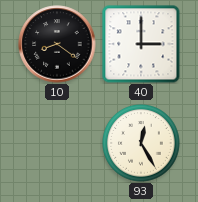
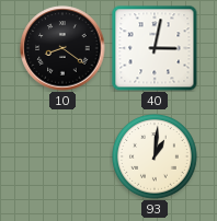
40: 3:00 -> 3:02 (155, 48)
93: 12:25 -> 1:01 (155, 156)
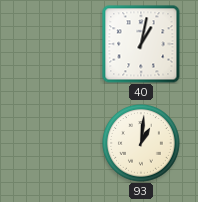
10: 8:21 -> none (62, 48)
40: 3:02 -> 1:02 (141, 44)
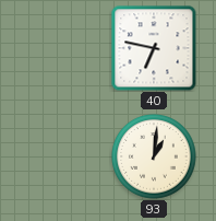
40: 1:02 -> 6:47 (154, 48)
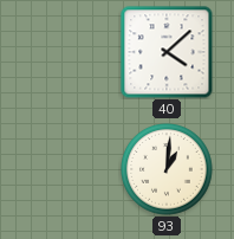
40: 6:47 -> 4:08 (167, 52)
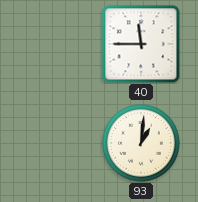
40: 4:08 -> 11:45 (141, 44)
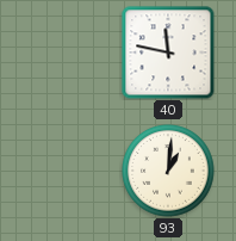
40: 11:45 -> 11:47 (168, 52)
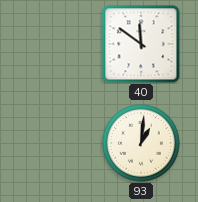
40: 11:47 -> 11:51 (141, 44)
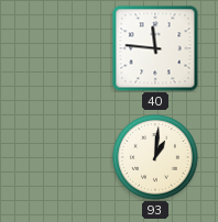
40: 11:51 -> 11:46 (155, 48)
